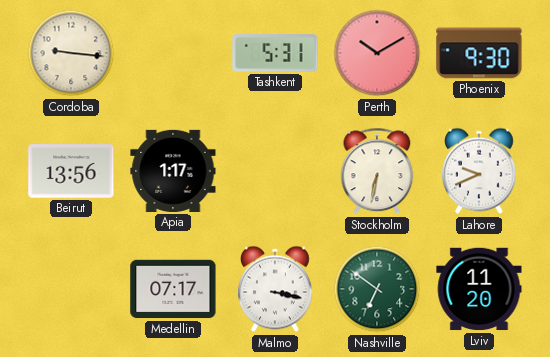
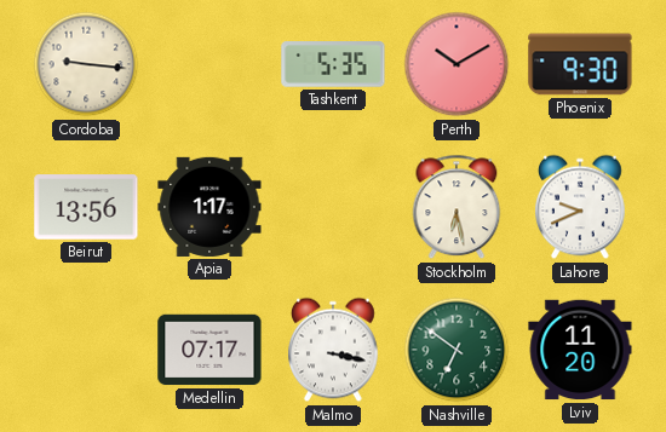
Tashkent: 5:31 -> 5:35 (333, 64)
Stockholm: 6:32 -> 6:28 (457, 207)
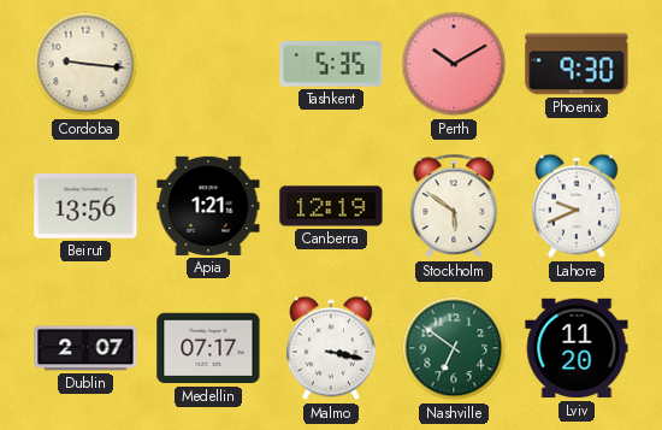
Apia: 1:17 -> 1:21 (208, 206)
Canberra: none -> 12:19 (331, 206)
Stockholm: 6:28 -> 5:51 (454, 206)
Dublin: none -> 2:07 (85, 348)
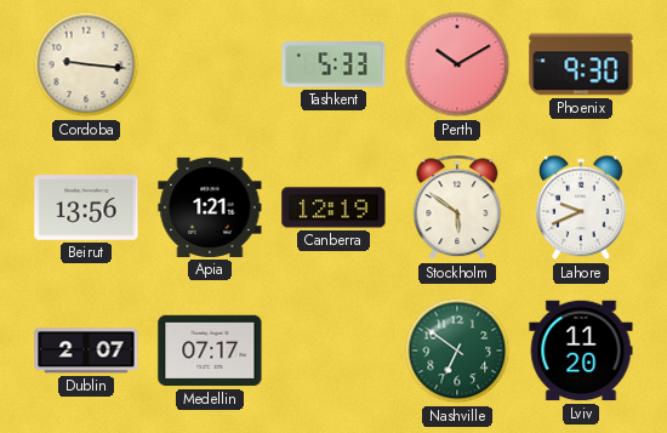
Tashkent: 5:35 -> 5:33 (333, 64)
Malmo: 3:17 -> none (332, 348)
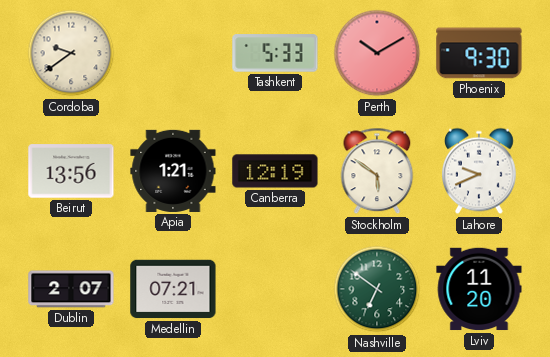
Cordoba: 9:16 -> 9:39 (71, 53)
Medellin: 07:17 -> 07:21 (173, 289)
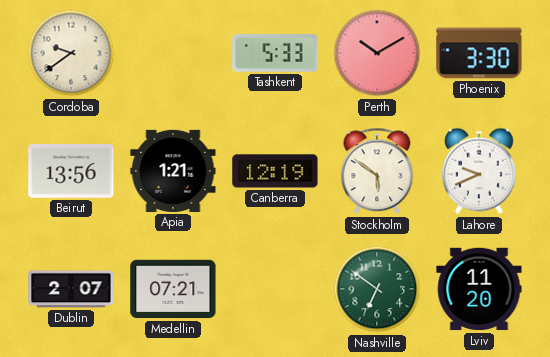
Phoenix: 9:30 -> 3:30 (479, 53)
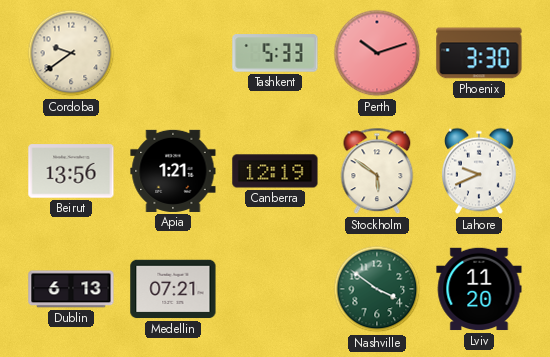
Perth: 10:10 -> 10:12 (377, 53)
Dublin: 2:07 -> 6:13 (71, 289)
Nashville: 6:51 -> 3:51 (377, 289)
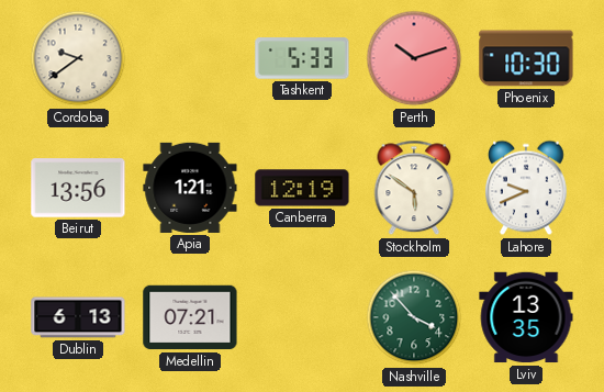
Phoenix: 3:30 -> 10:30 (526, 58)
Nashville: 3:51 -> 3:53 (414, 317)
Lviv: 11:20 -> 13:35 (526, 317)
